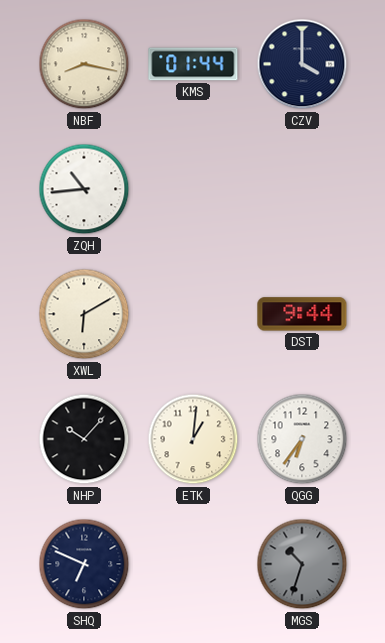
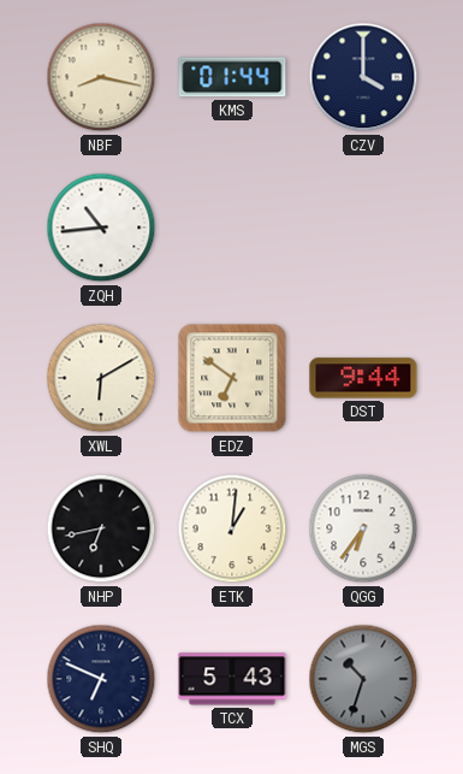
EDZ: none -> 6:51 (232, 378)
NHP: 10:07 -> 6:43 (101, 528)
TCX: none -> 5:43 (232, 679)
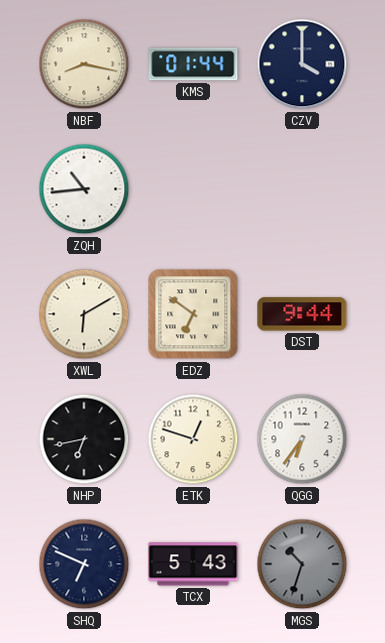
ETK: 1:01 -> 12:48 (193, 439)
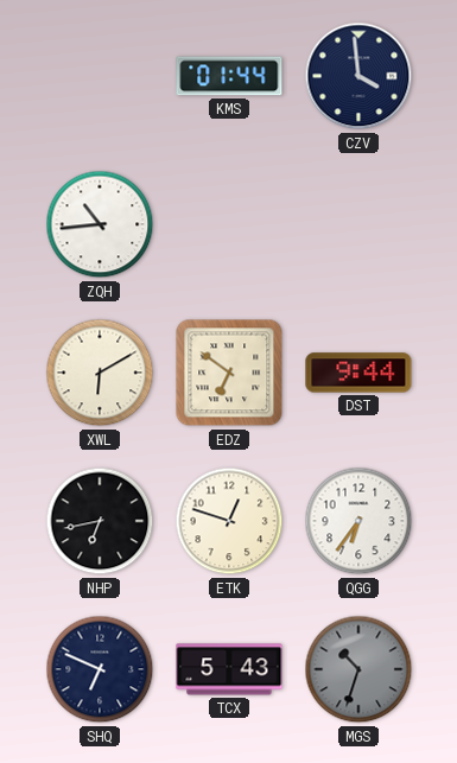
NBF: 8:17 -> none (84, 64)
CZV: 4:00 -> 3:59 (358, 76)
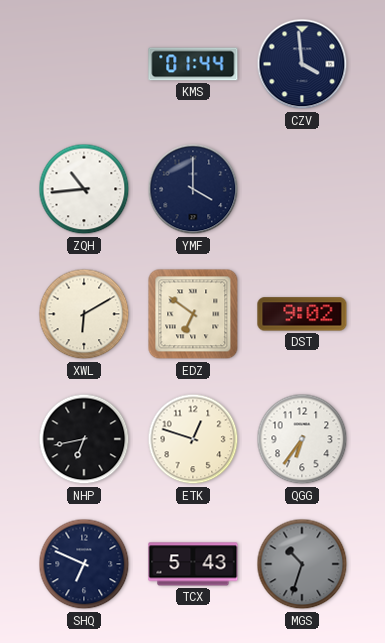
YMF: none -> 4:00 (193, 189)
DST: 9:44 -> 9:02 (302, 314)
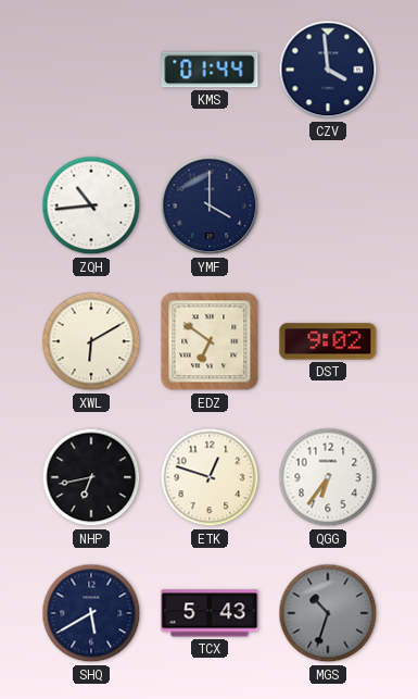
SHQ: 6:49 -> 5:40 (91, 613)
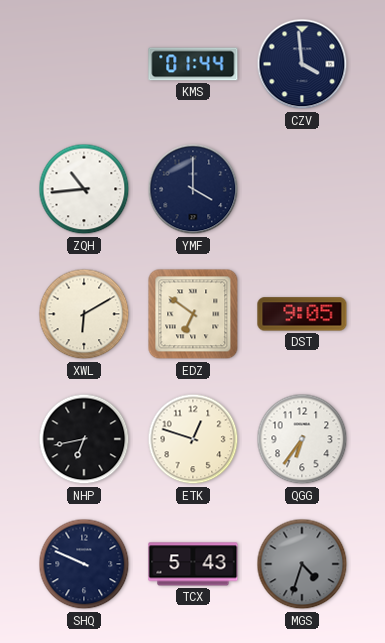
DST: 9:02 -> 9:05 (302, 314)
SHQ: 5:40 -> 9:49 (84, 564)
MGS: 10:33 -> 4:33 (302, 564)
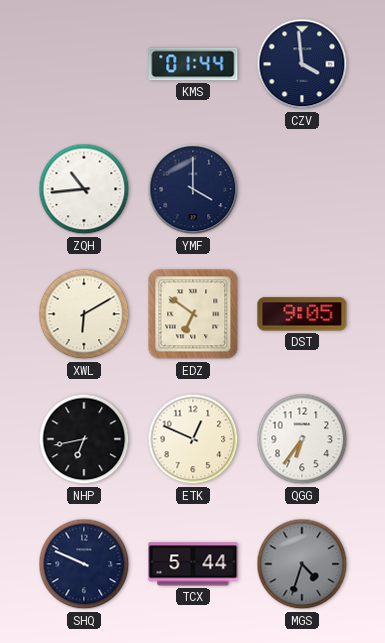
ETK: 12:48 -> 12:49 (193, 439)
TCX: 5:43 -> 5:44 (193, 564)
